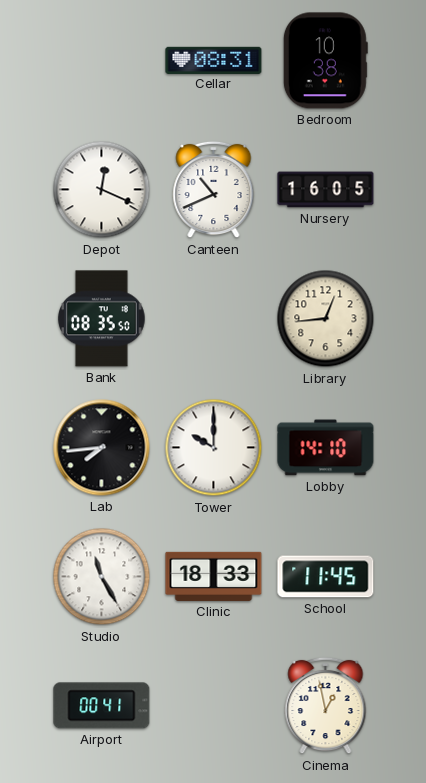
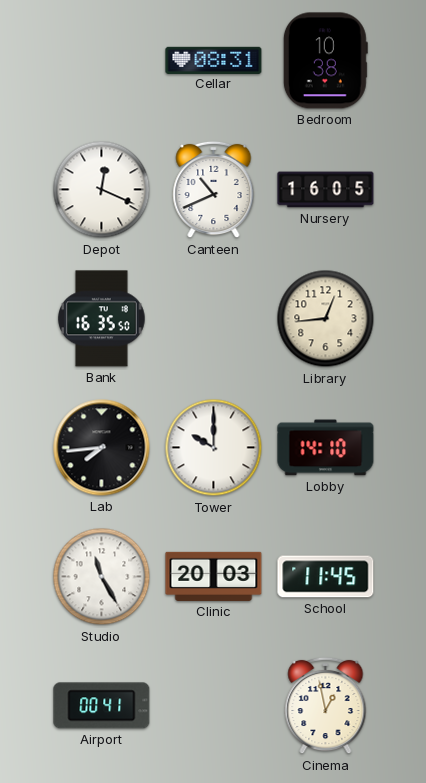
Bank: 08:35 -> 16:35 (101, 319)
Clinic: 18:33 -> 20:03 (214, 576)
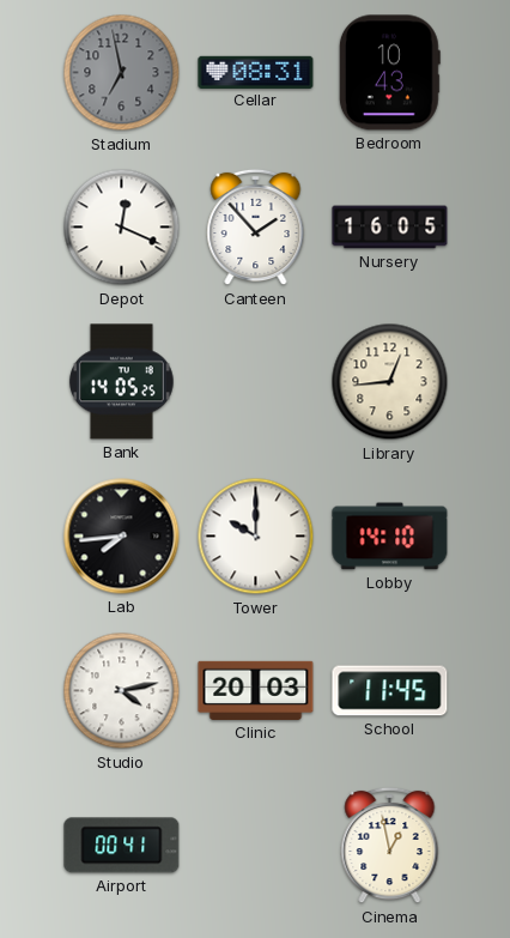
Stadium: none -> 6:58 (122, 73)
Bedroom: 10:38 -> 10:43 (389, 73)
Canteen: 10:41 -> 1:53 (256, 228)
Bank: 16:35 -> 14:05 (121, 382)
Studio: 11:25 -> 4:13 (122, 691)
